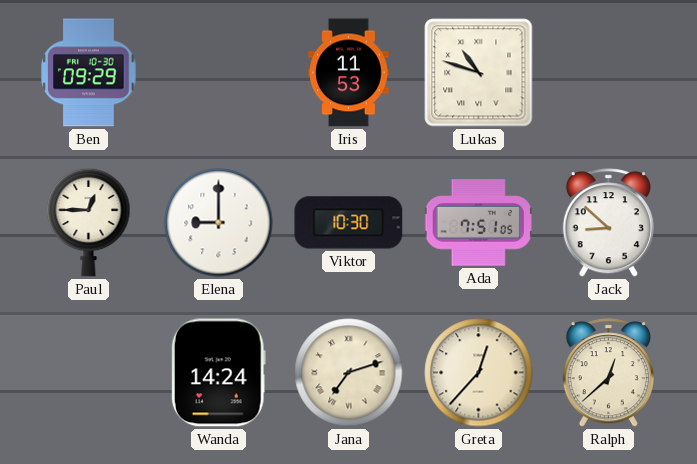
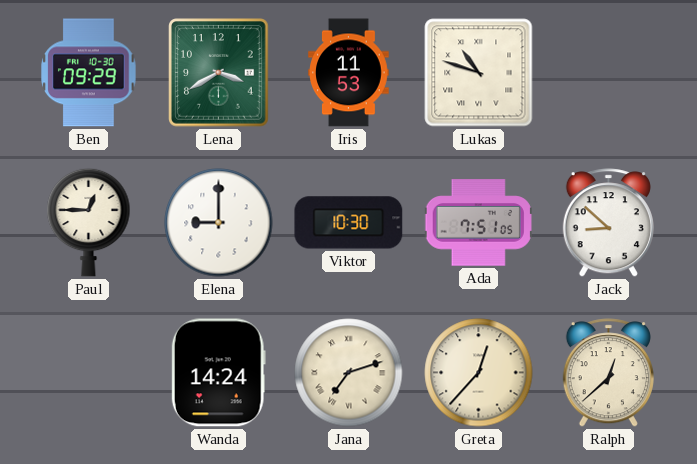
Lena: none -> 3:40 (219, 73)
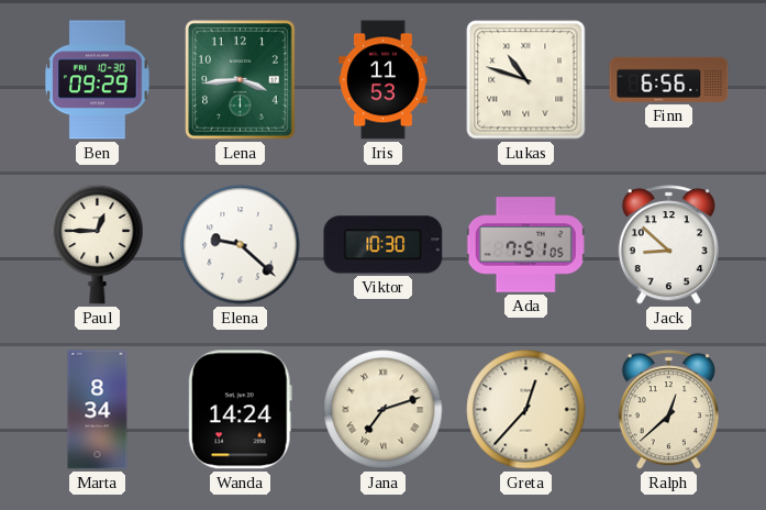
Lena: 3:40 -> 3:44 (241, 80)
Finn: none -> 6:56 (669, 79)
Elena: 9:00 -> 9:22 (241, 245)
Marta: none -> 8:34 (98, 410)
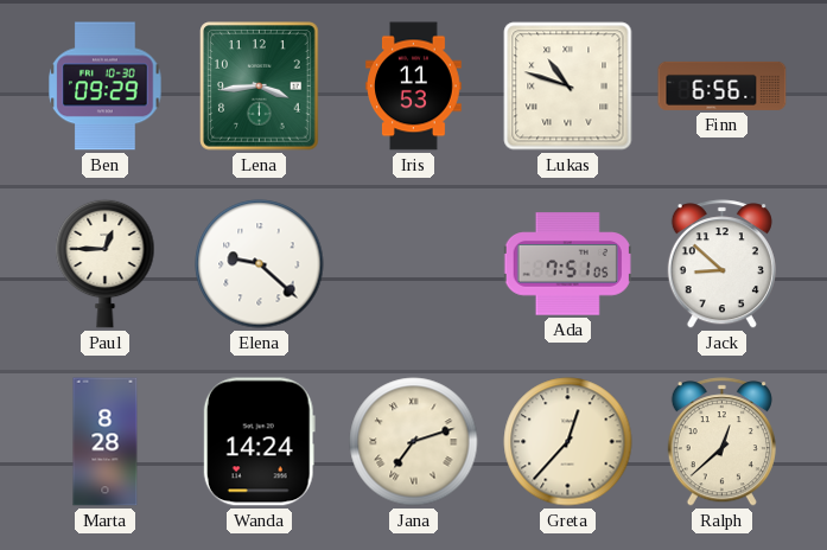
Viktor: 10:30 -> none (384, 245)
Marta: 8:34 -> 8:28 (106, 442)
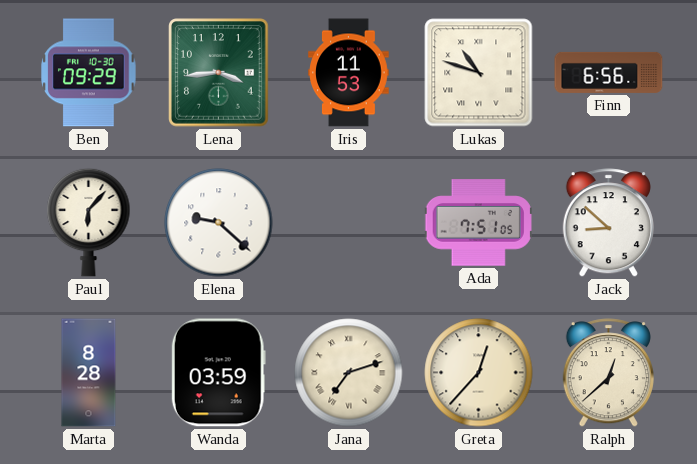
Paul: 12:45 -> 6:07 (89, 222)
Wanda: 14:24 -> 03:59 (218, 373)
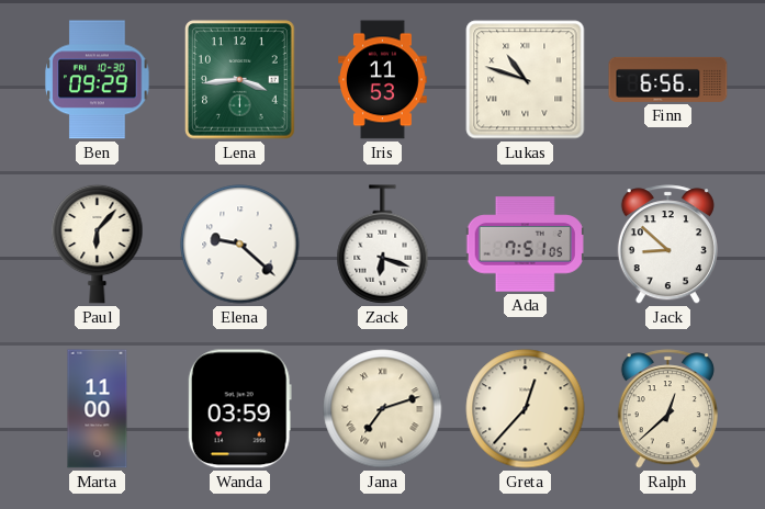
Zack: none -> 6:18 (383, 245)
Marta: 8:28 -> 11:00 (98, 409)
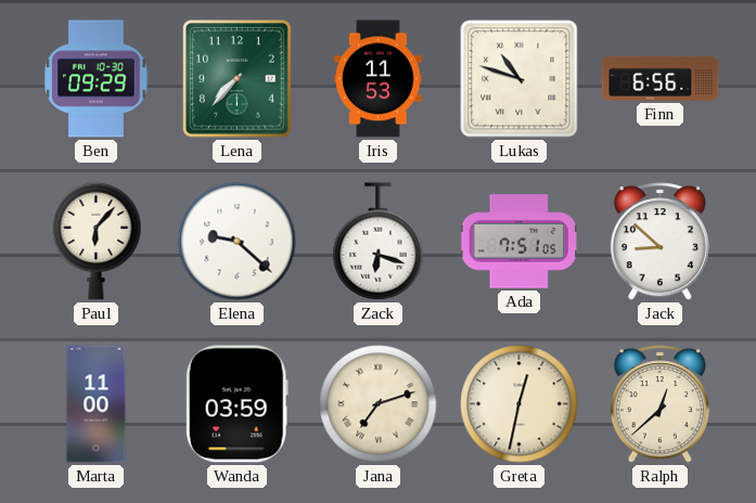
Lena: 3:44 -> 7:37 (238, 79)
Greta: 12:37 -> 12:32 (520, 404)
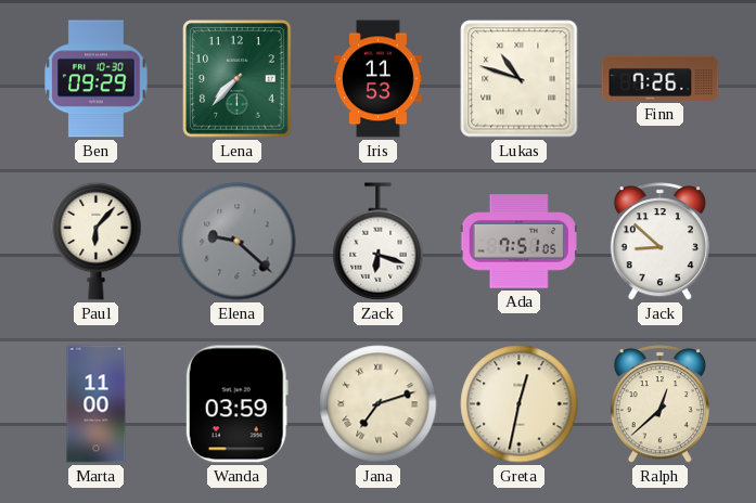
Finn: 6:56 -> 7:26 (661, 78)
Elena dial: white -> grey (238, 242)
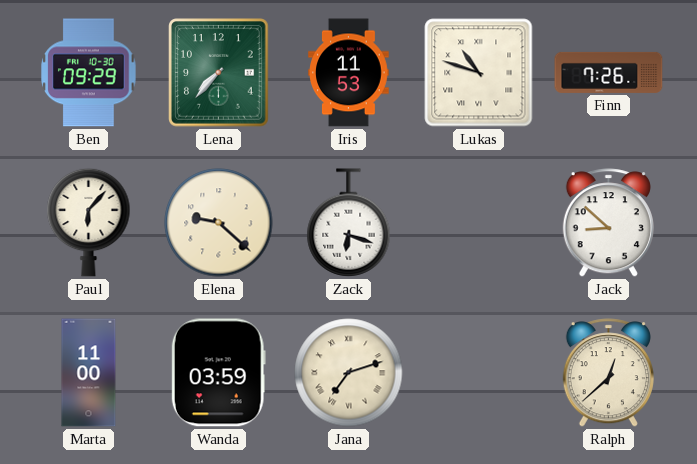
Elena dial: grey -> cream (219, 223)
Ada: 7:51 -> none (518, 242)
Greta: 12:32 -> none (520, 404)
